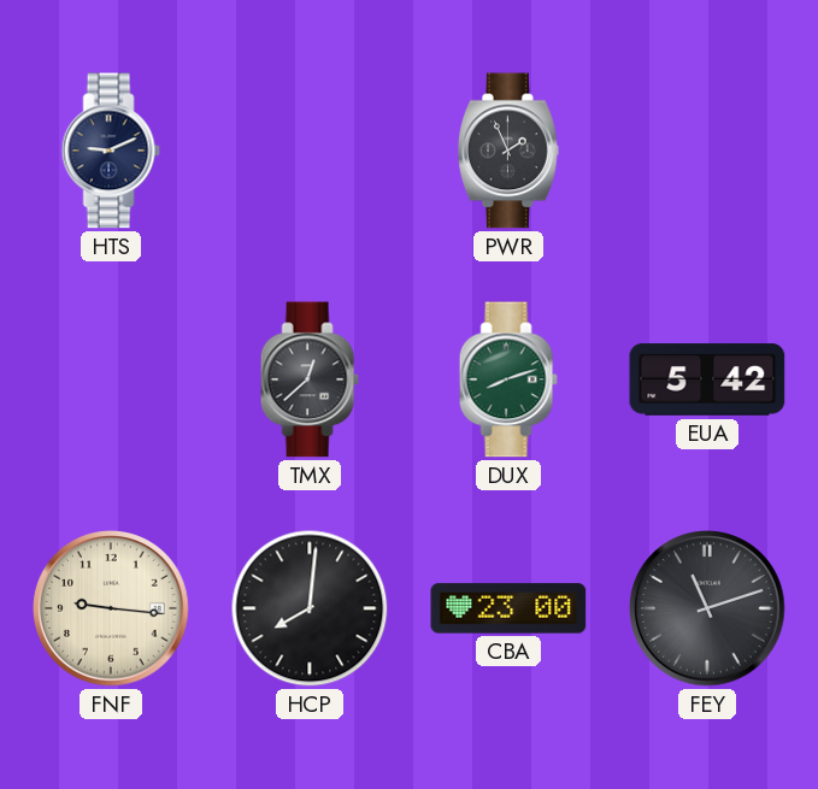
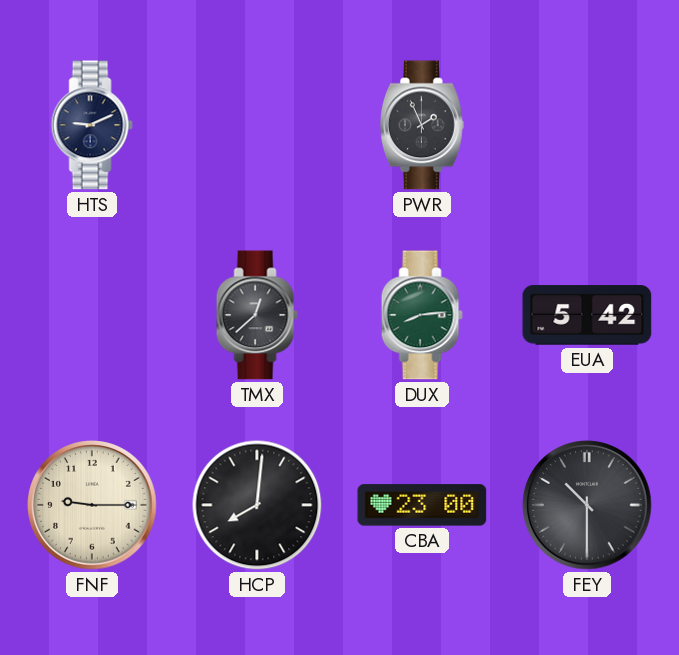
DUX: 8:12 -> 8:14 (422, 315)
FNF: 9:16 -> 9:15 (92, 505)
FEY: 11:12 -> 10:30 (587, 505)
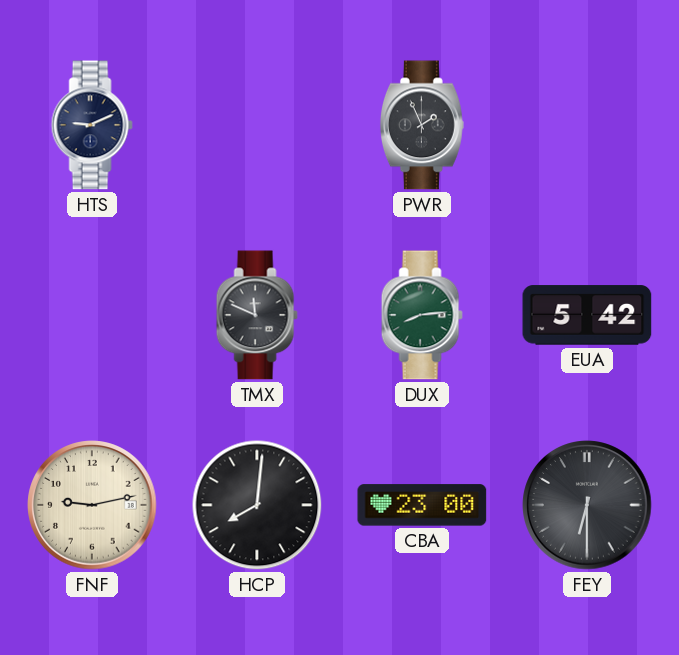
TMX: 12:38 -> 11:49 (257, 315)
FNF: 9:15 -> 9:13 (92, 505)
FEY: 10:30 -> 6:30 (587, 505)
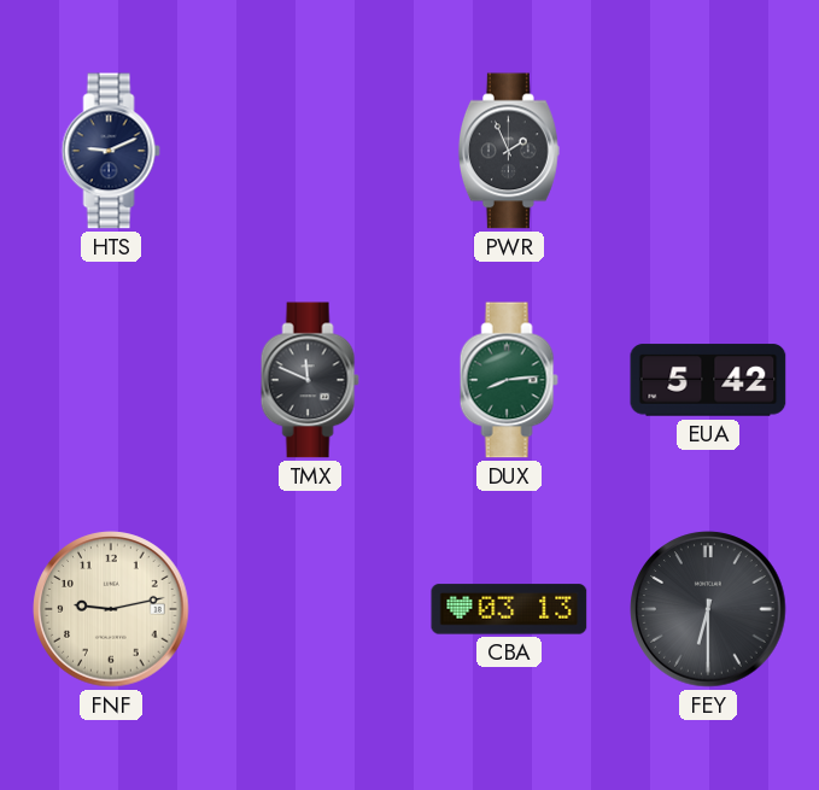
HCP: 8:01 -> none (257, 505)
CBA: 23:00 -> 03:13 (509, 609)
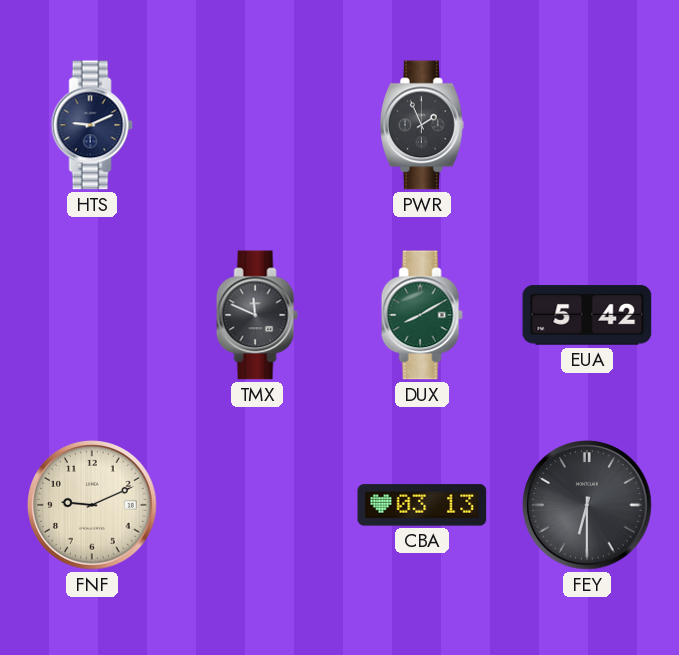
DUX: 8:14 -> 8:10 (422, 315)
FNF: 9:13 -> 9:11 (92, 505)
